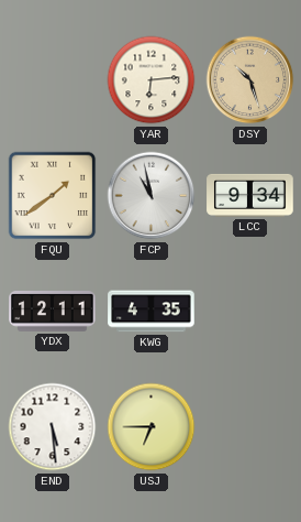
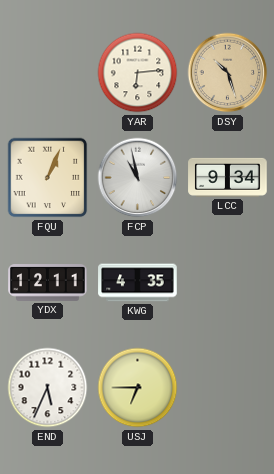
FQU: 1:39 -> 1:04 (48, 178)
END: 5:29 -> 5:34 (48, 388)
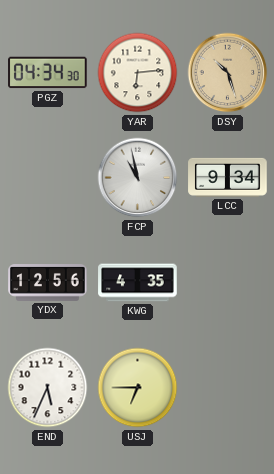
PGZ: none -> 04:34 (48, 73)
FQU: 1:04 -> none (48, 178)
YDX: 12:11 -> 12:56 (48, 283)
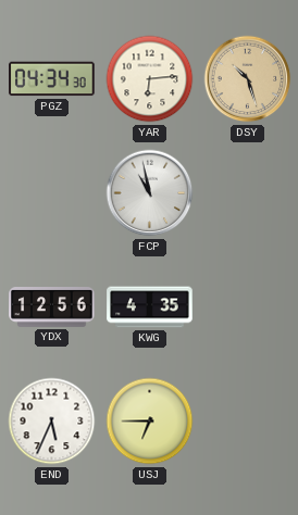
LCC: 9:34 -> none (228, 177)
